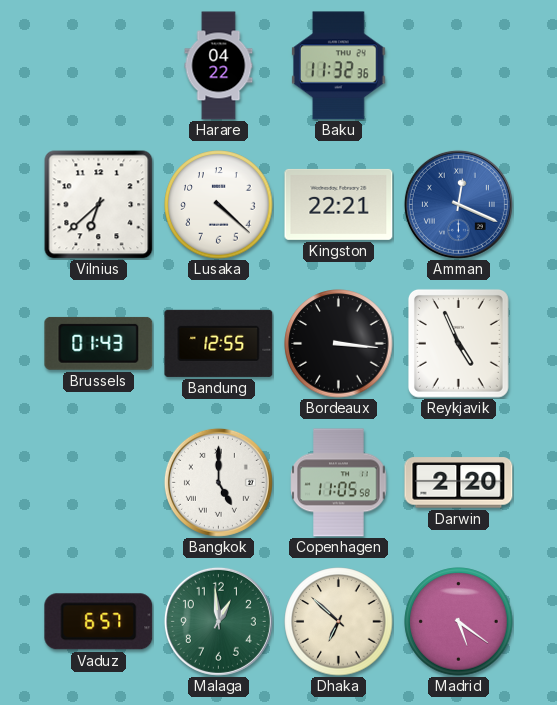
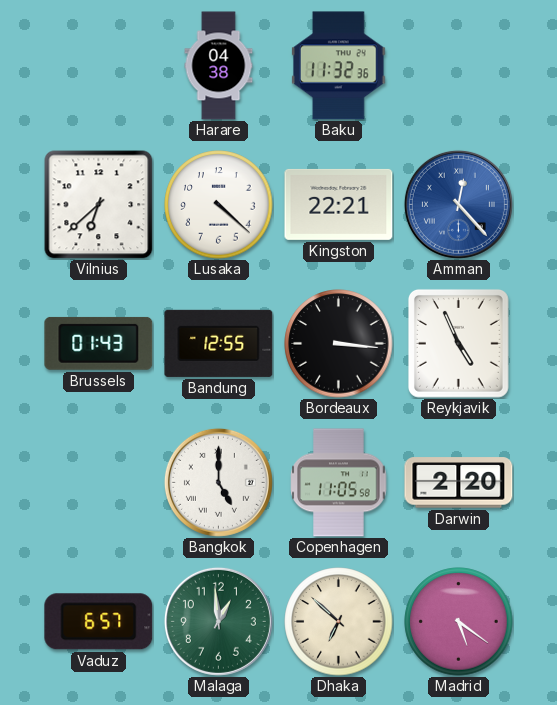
Harare: 04:22 -> 04:38 (219, 66)
Amman: 12:19 -> 12:23 (458, 204)
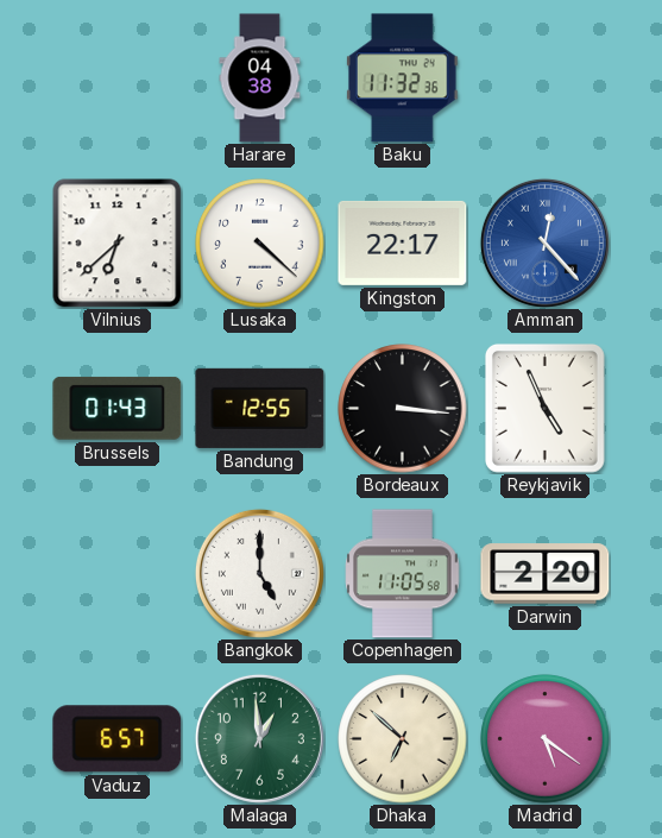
Kingston: 22:21 -> 22:17 (403, 242)
